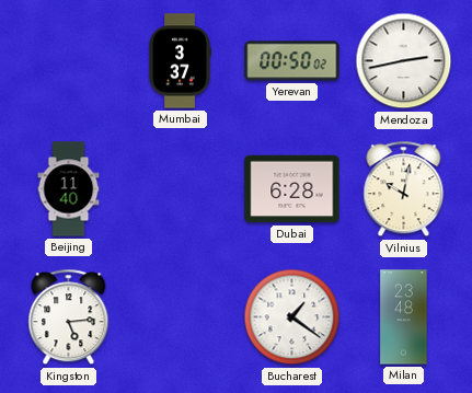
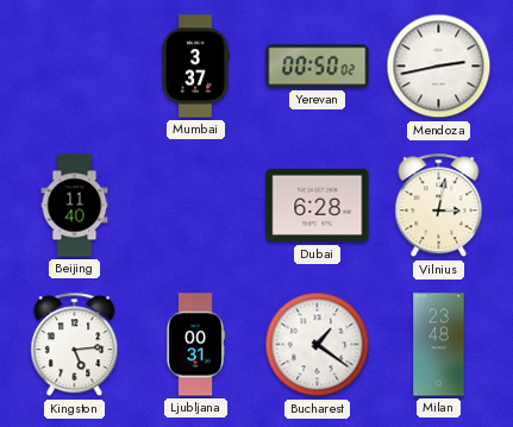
Vilnius: 10:02 -> 3:02 (439, 206)
Ljubljana: none -> 00:31 (195, 345)
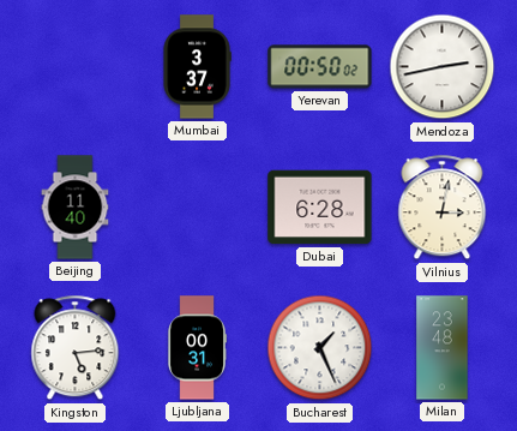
Bucharest: 1:21 -> 1:26 (320, 348)
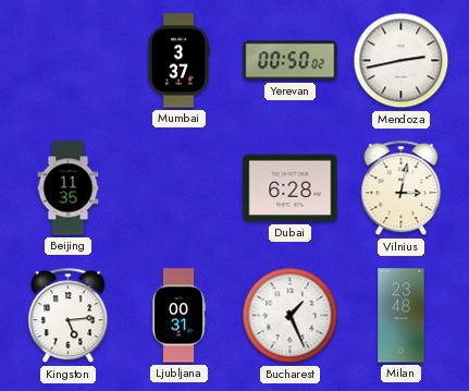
Beijing: 11:40 -> 11:35 (69, 188)
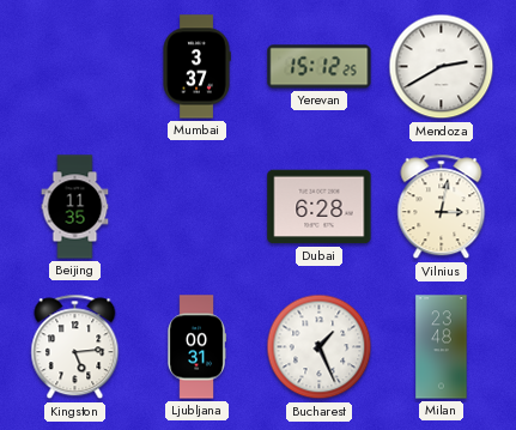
Yerevan: 00:50 -> 15:12 (320, 67)
Mendoza: 2:43 -> 2:40 (442, 67)
